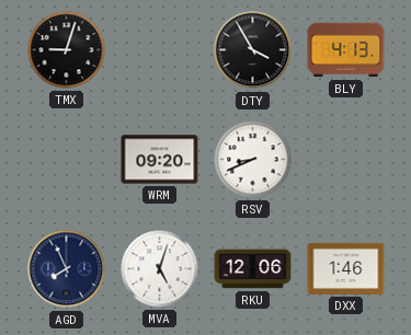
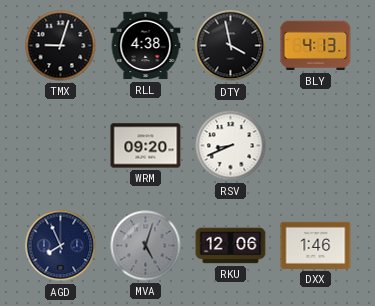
RLL: none -> 4:38 (146, 46)
DTY: 3:55 -> 3:58 (231, 46)
MVA dial: white -> grey (146, 246)
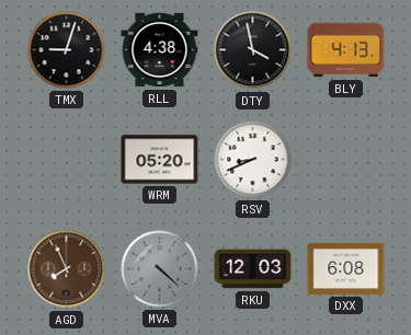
WRM: 09:20 -> 05:20 (160, 160)
AGD dial: navy -> brown (67, 269)
MVA: 5:03 -> 4:22 (160, 269)
RKU: 12:06 -> 12:03 (253, 269)
DXX: 1:46 -> 6:08 (346, 268)
